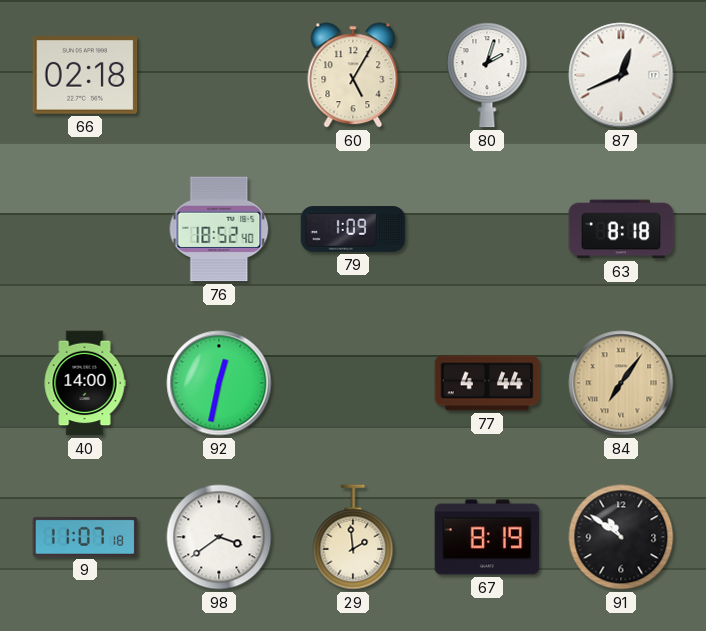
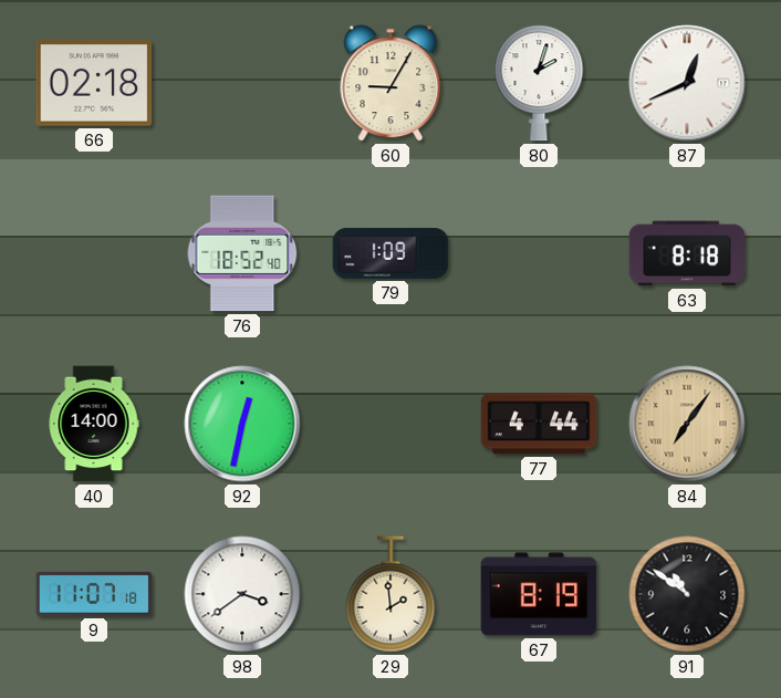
60: 5:05 -> 9:05 (390, 83)
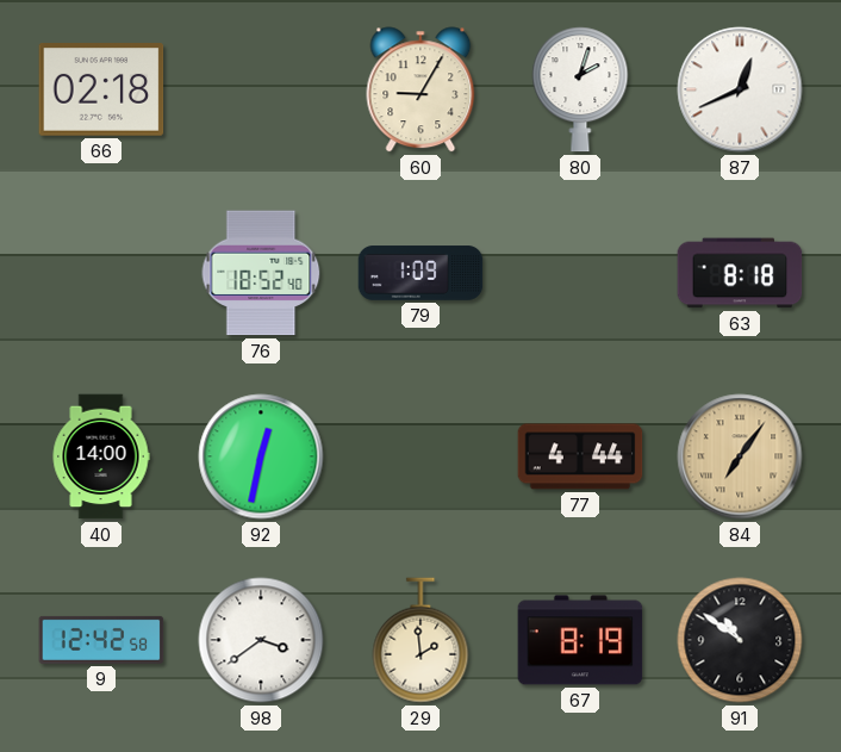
9: 11:07 -> 12:42 (101, 640)
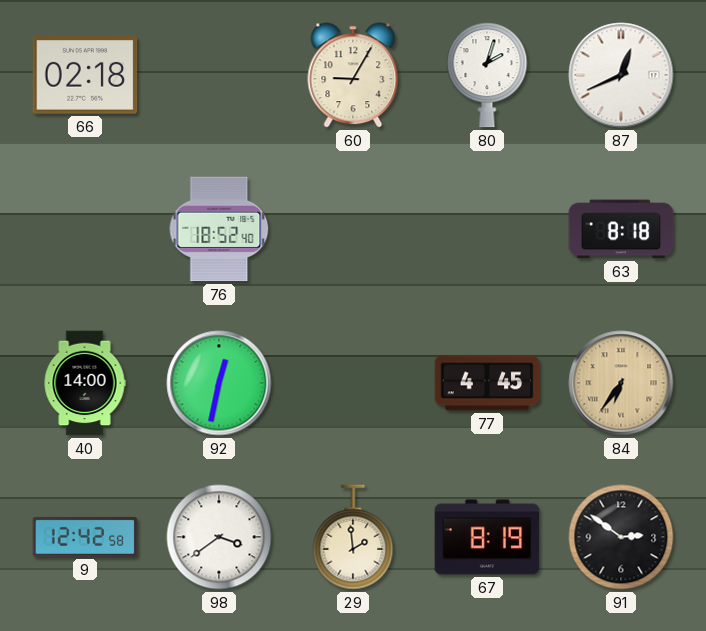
79: 1:09 -> none (420, 273)
77: 4:44 -> 4:45 (487, 383)
84: 7:06 -> 6:36 (621, 383)
91: 10:51 -> 2:51 (621, 537)
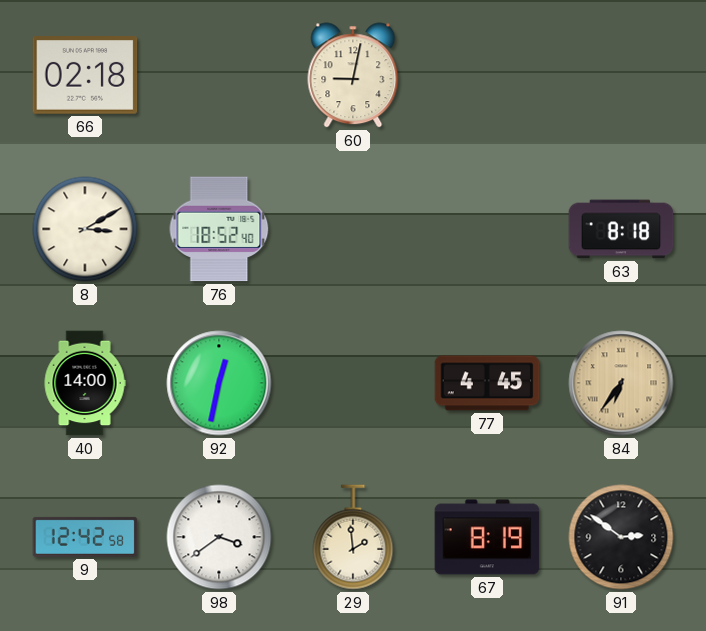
60: 9:05 -> 9:02 (353, 75)
80: 2:03 -> none (487, 75)
87: 12:41 -> none (621, 75)
8: none -> 3:10 (85, 229)
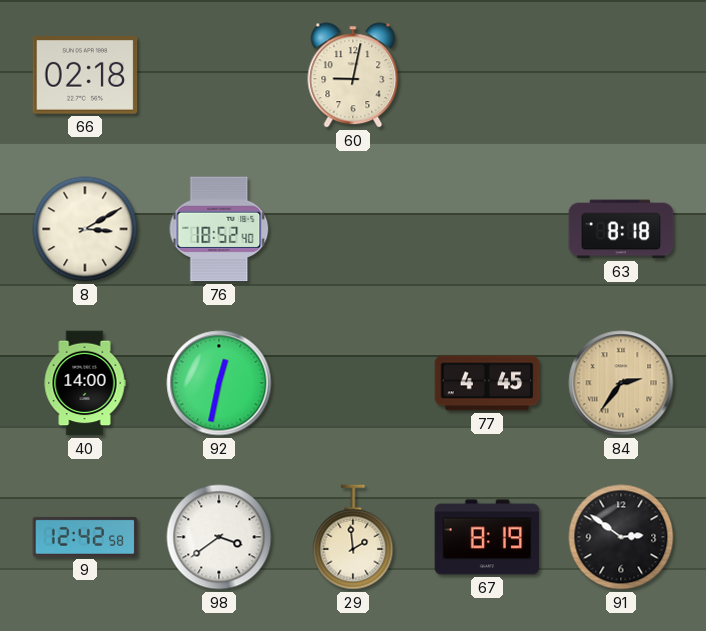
84: 6:36 -> 2:36 (621, 383)
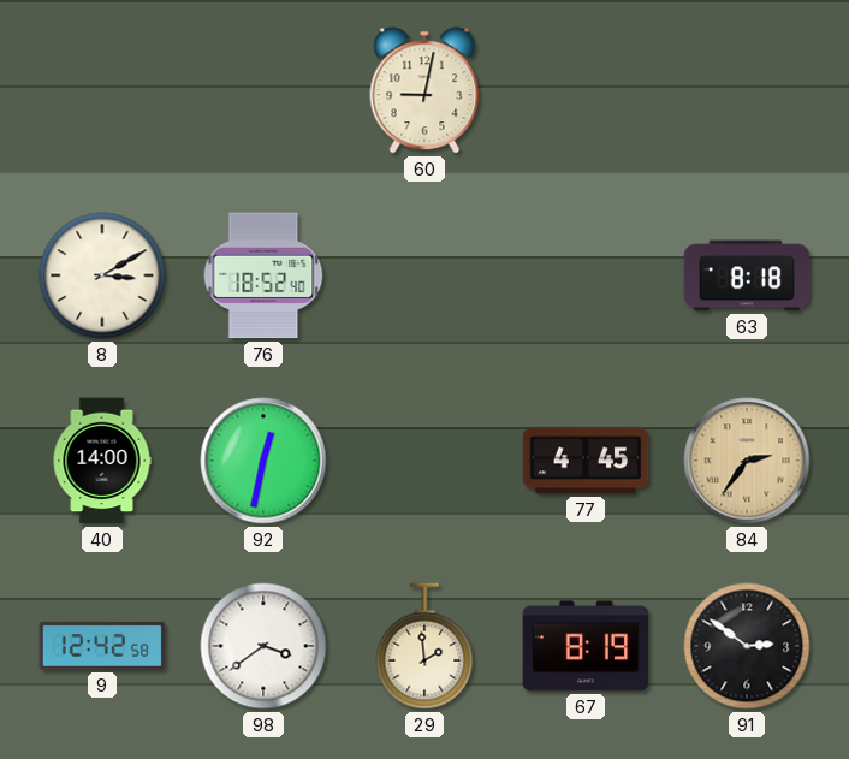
66: 02:18 -> none (85, 76)
